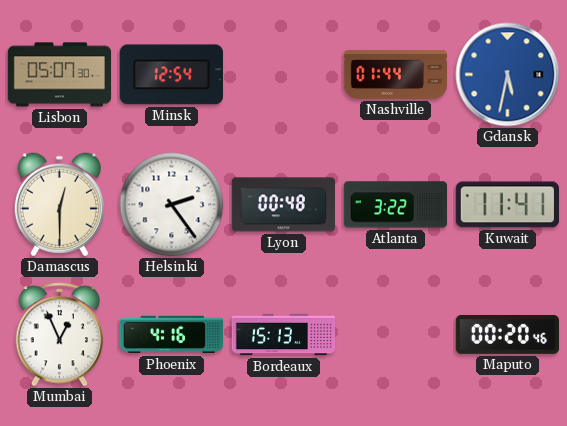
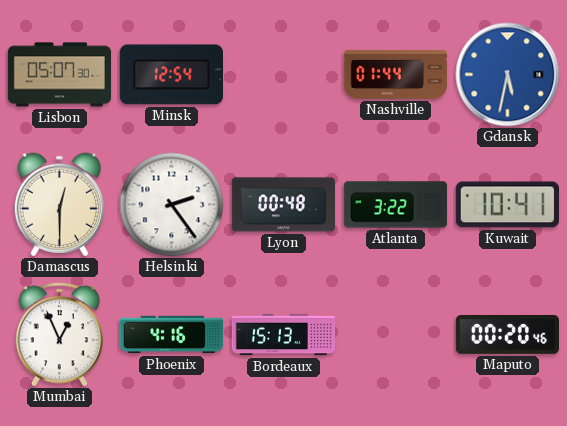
Kuwait: 11:41 -> 10:41 (507, 205)
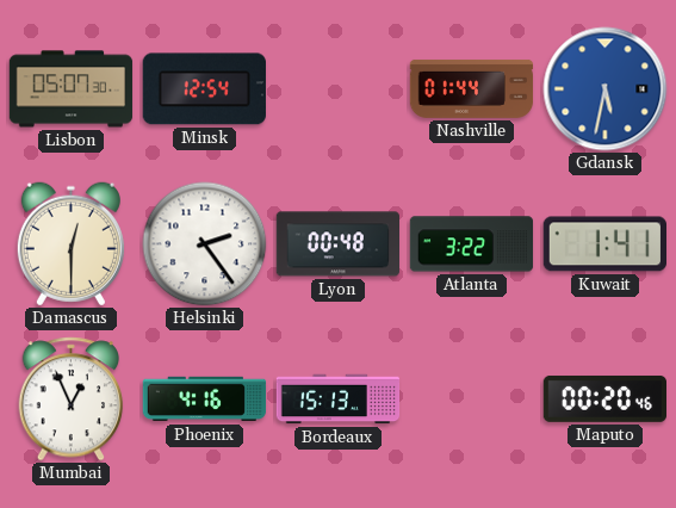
Kuwait: 10:41 -> 1:41 (604, 244)
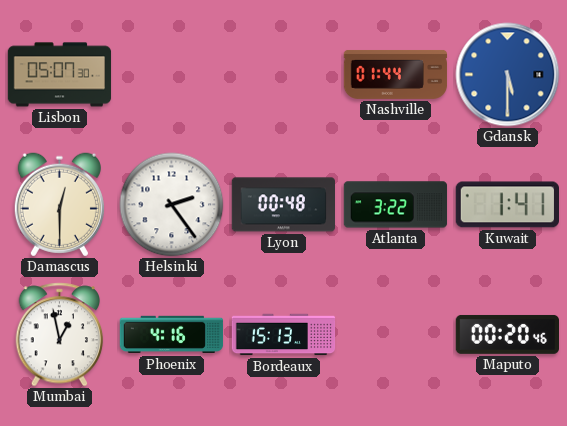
Minsk: 12:54 -> none (204, 89)
Gdansk: 5:32 -> 5:30 (508, 75)
Mumbai: 12:56 -> 12:58 (60, 335)
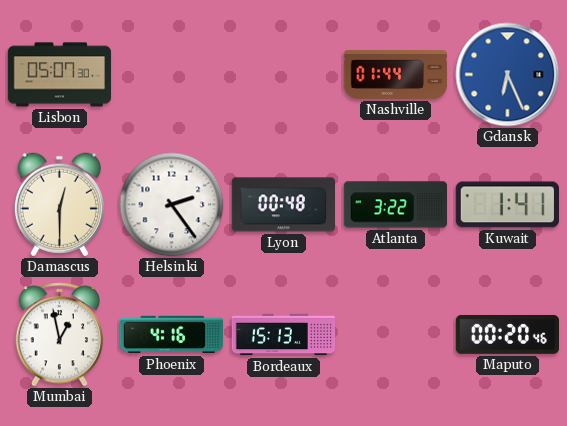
Gdansk: 5:30 -> 6:26 (508, 75)
